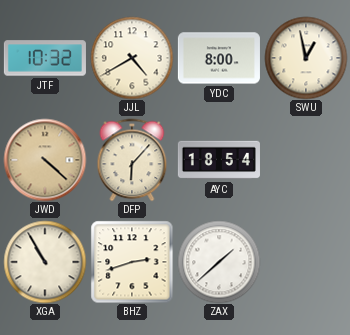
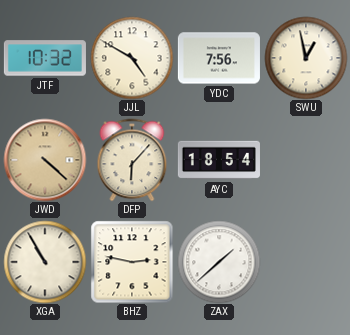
JJL: 4:40 -> 4:50 (132, 58)
YDC: 8:00 -> 7:56 (219, 58)
BHZ: 2:42 -> 2:47 (132, 262)
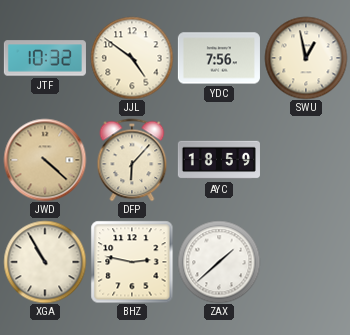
JJL: 4:50 -> 4:51 (132, 58)
AYC: 18:54 -> 18:59 (219, 160)
